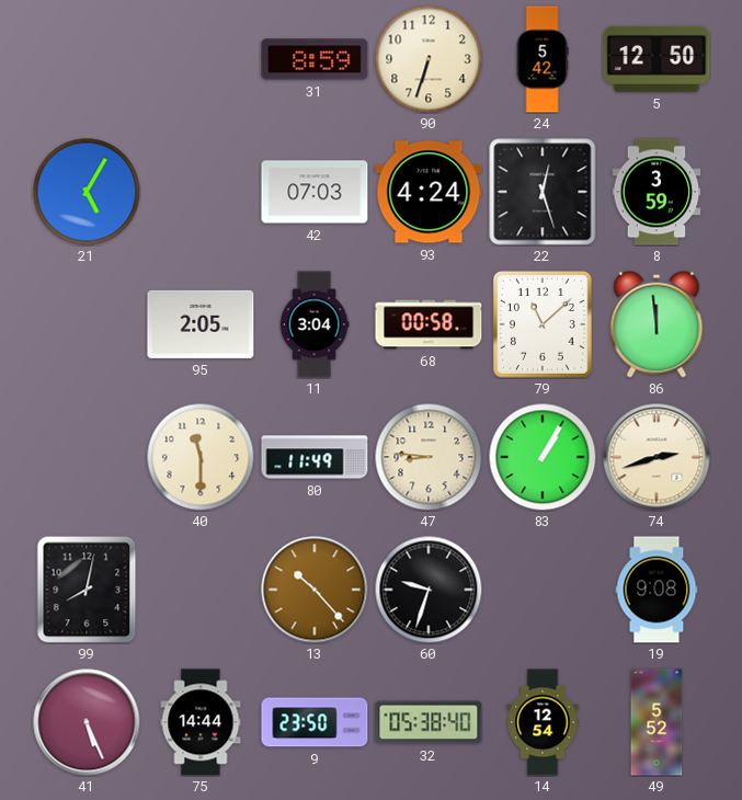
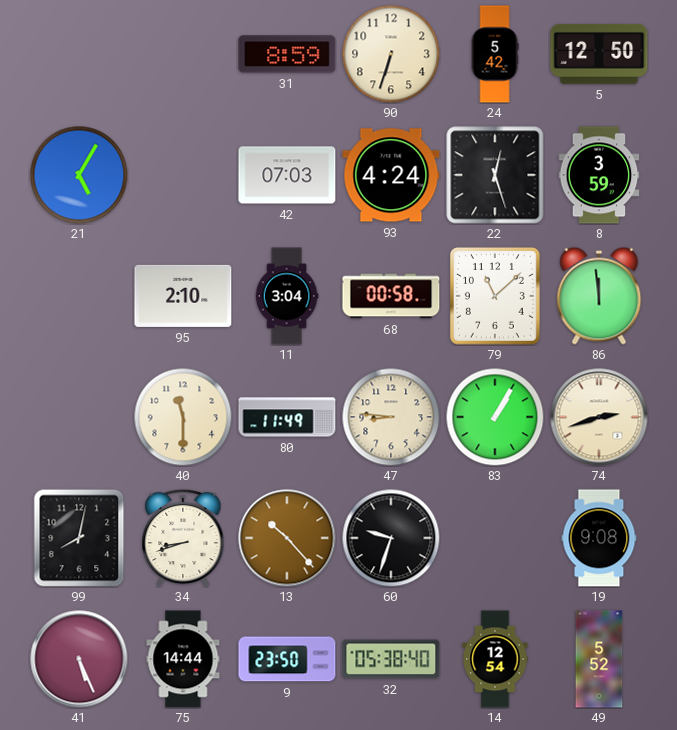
95: 2:05 -> 2:10 (183, 296)
34: none -> 8:42 (183, 538)
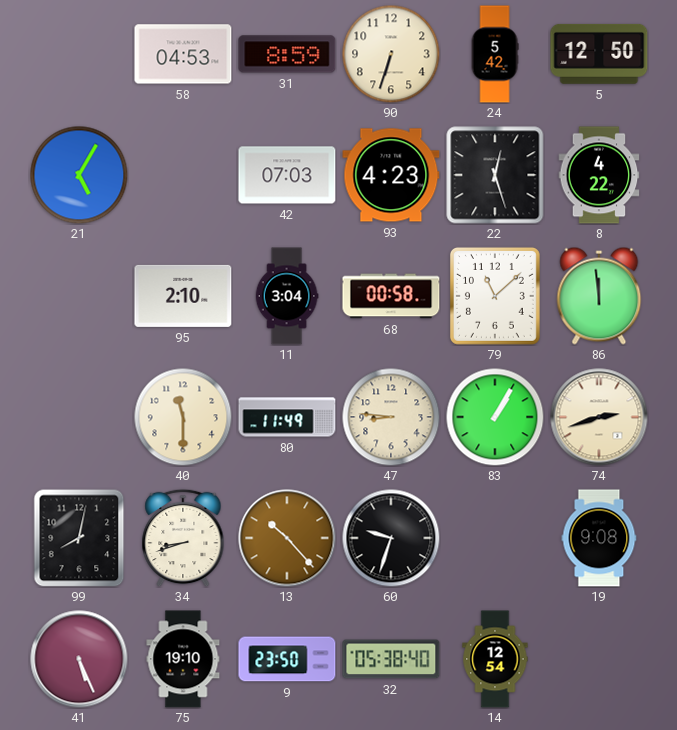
58: none -> 04:53 (183, 54)
93: 4:24 -> 4:23 (391, 175)
8: 3:59 -> 4:22 (599, 175)
75: 14:44 -> 19:10 (183, 659)
49: 5:52 -> none (599, 659)
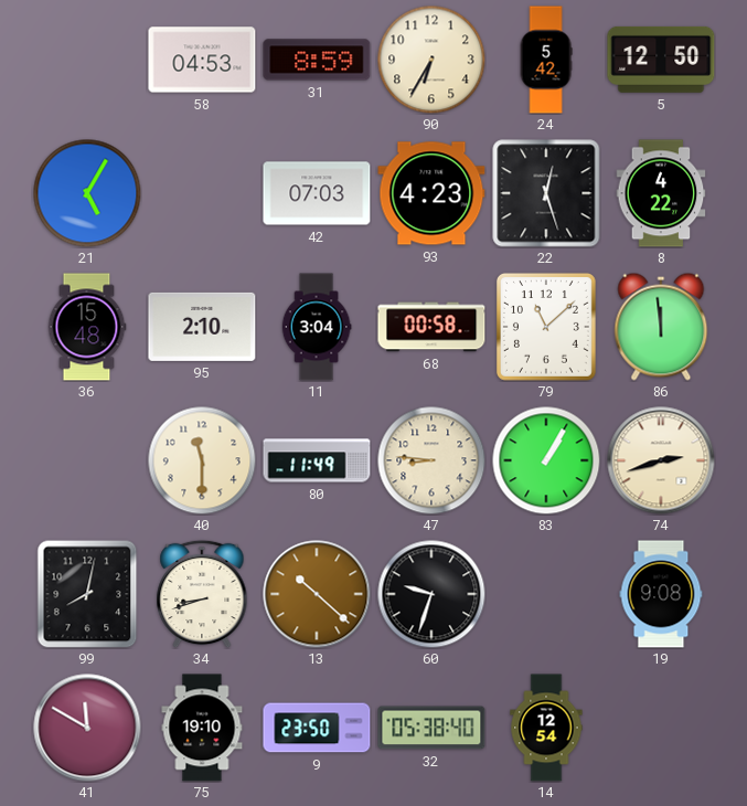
90: 6:33 -> 6:35 (431, 60)
36: none -> 15:48 (87, 327)
13: 10:23 -> 10:22 (317, 594)
41: 5:26 -> 11:50 (87, 728)
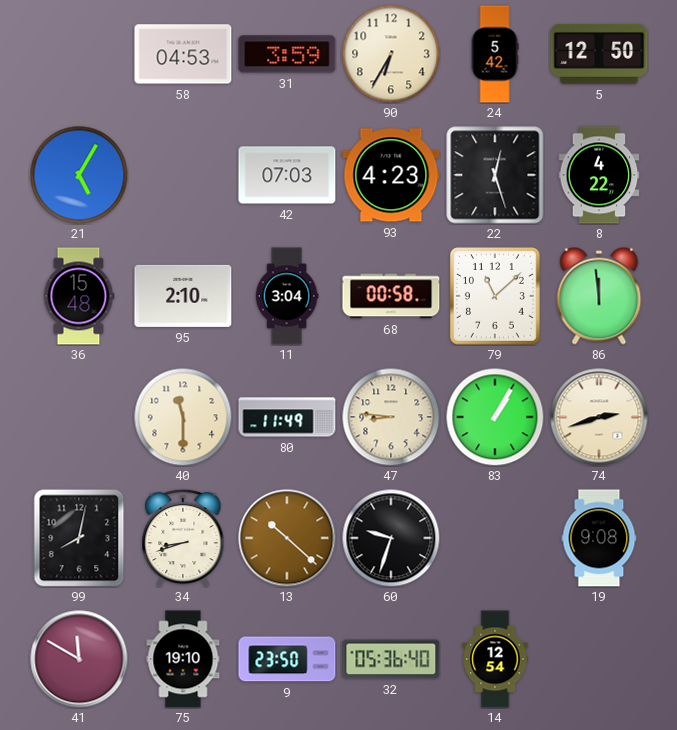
31: 8:59 -> 3:59 (287, 54)
32: 05:38 -> 05:36 (391, 659)
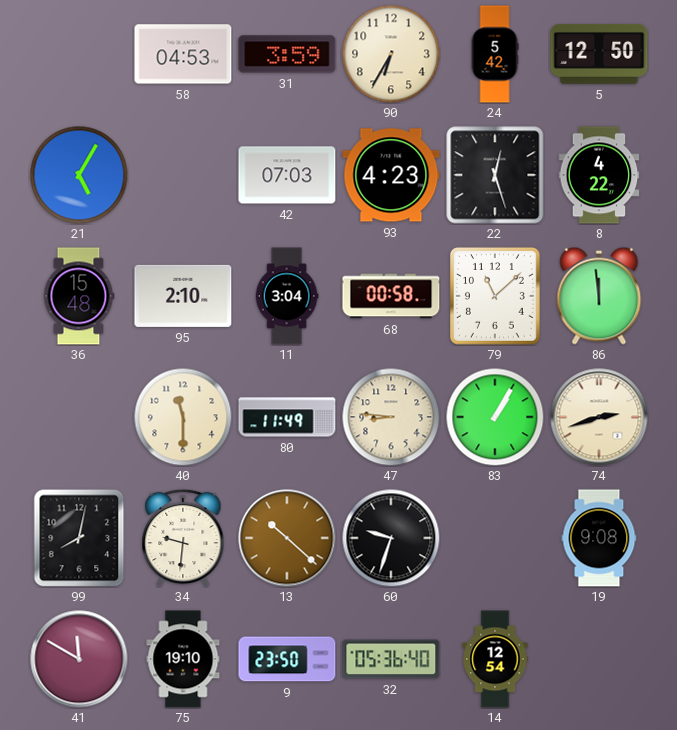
34: 8:42 -> 9:31 (183, 538)
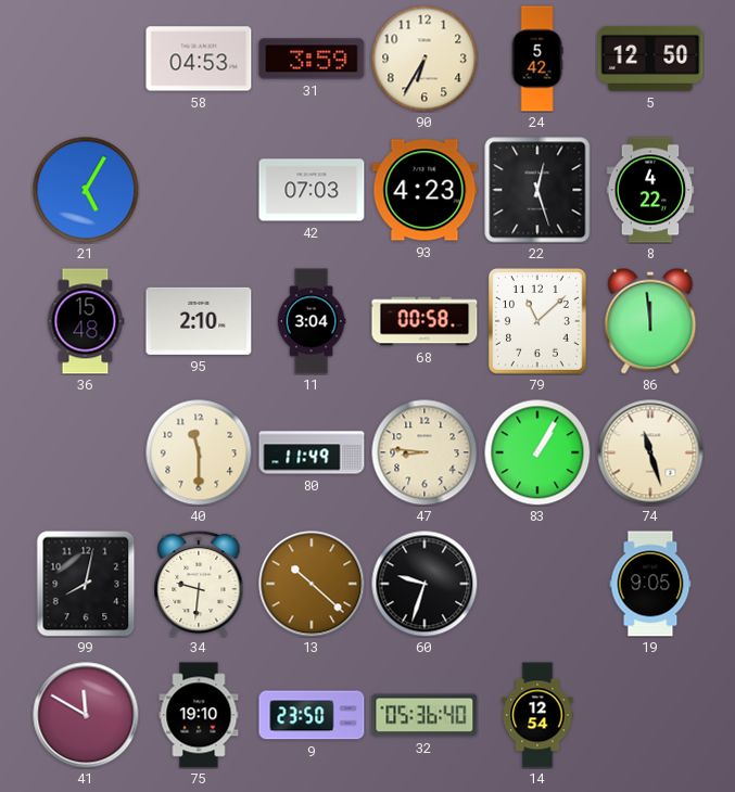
74: 2:42 -> 11:27 (650, 452)
19: 9:08 -> 9:05 (650, 584)
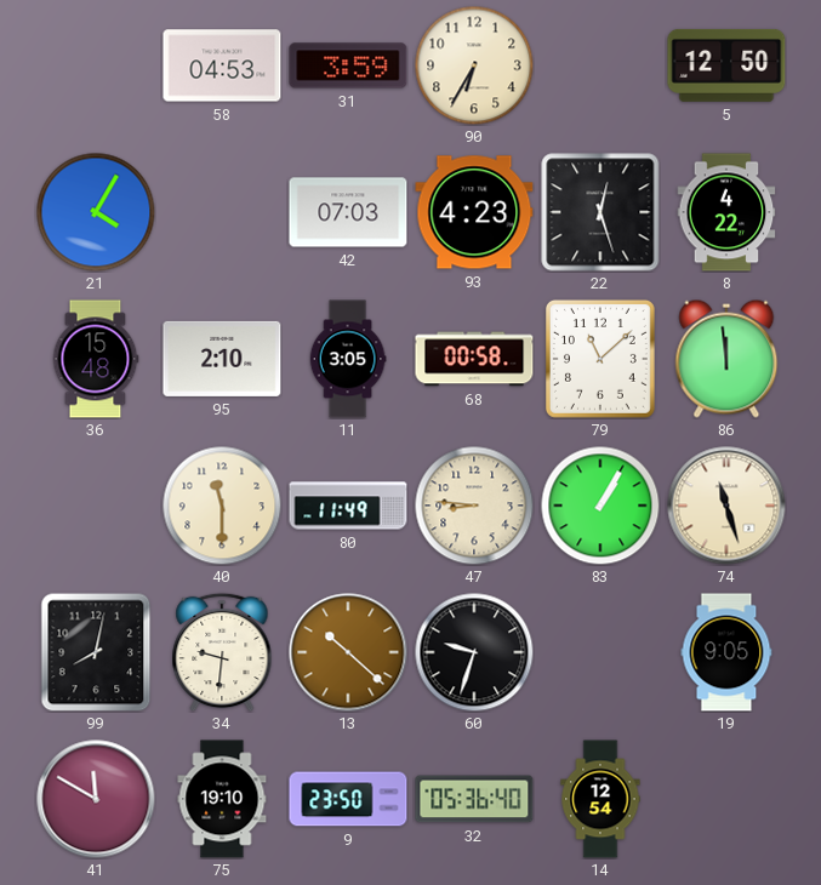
24: 5:42 -> none (537, 59)
21: 5:05 -> 4:05 (96, 212)
11: 3:04 -> 3:05 (348, 359)
